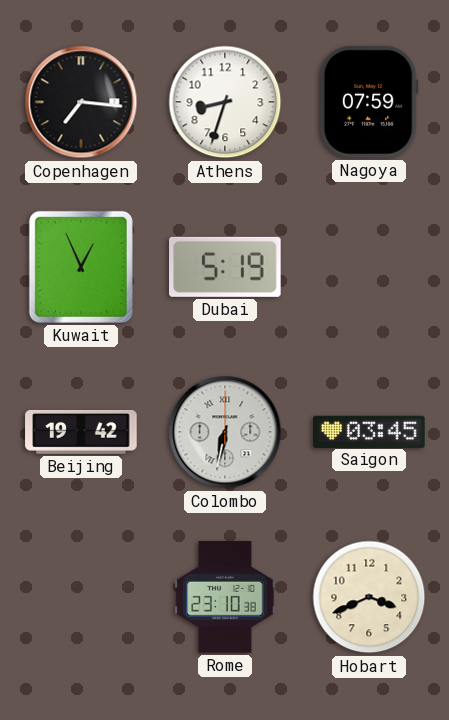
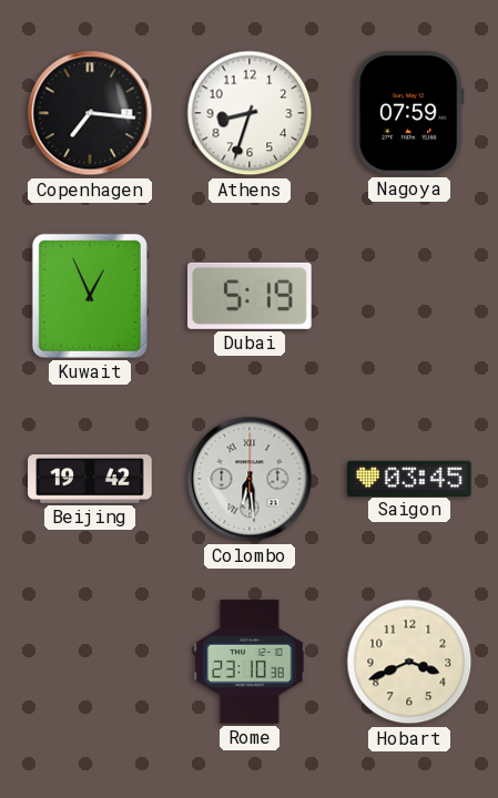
Colombo: 6:32 -> 6:29 (250, 479)
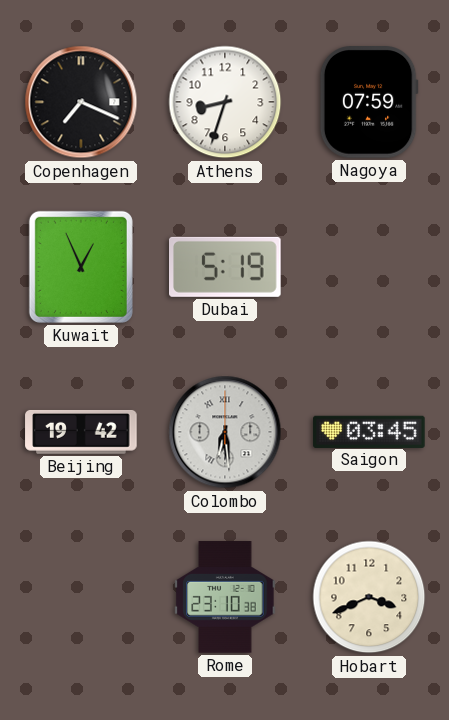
Copenhagen: 7:16 -> 7:19 (81, 102)
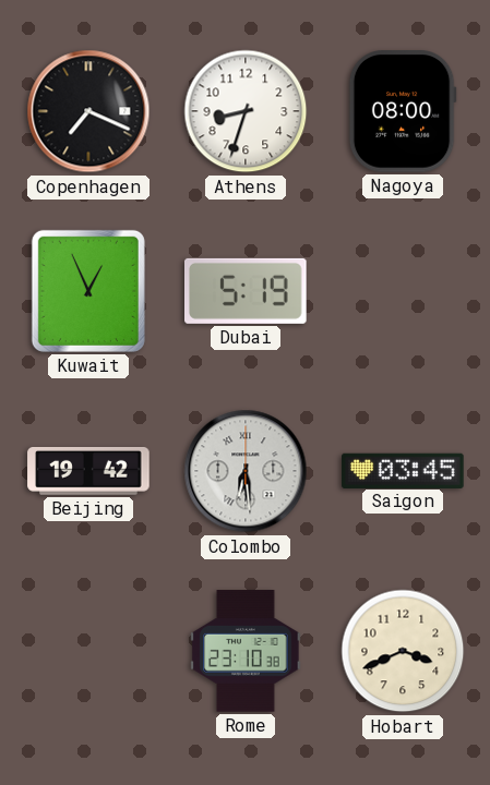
Nagoya: 07:59 -> 08:00 (403, 112)
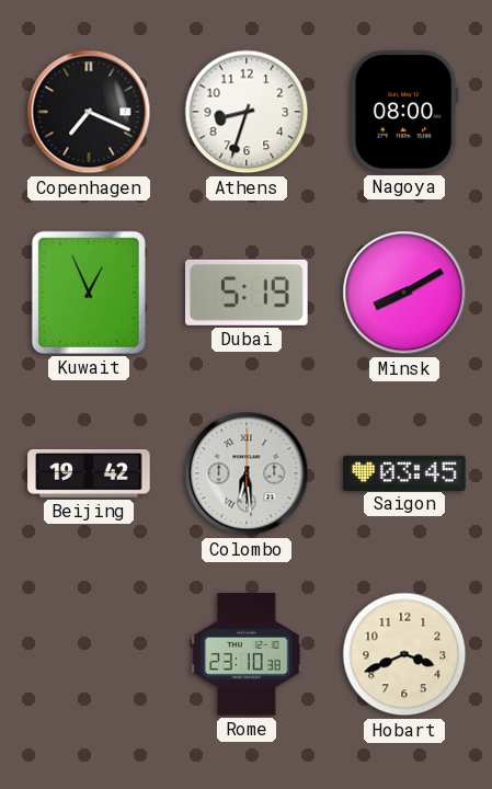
Minsk: none -> 8:10 (404, 293)
